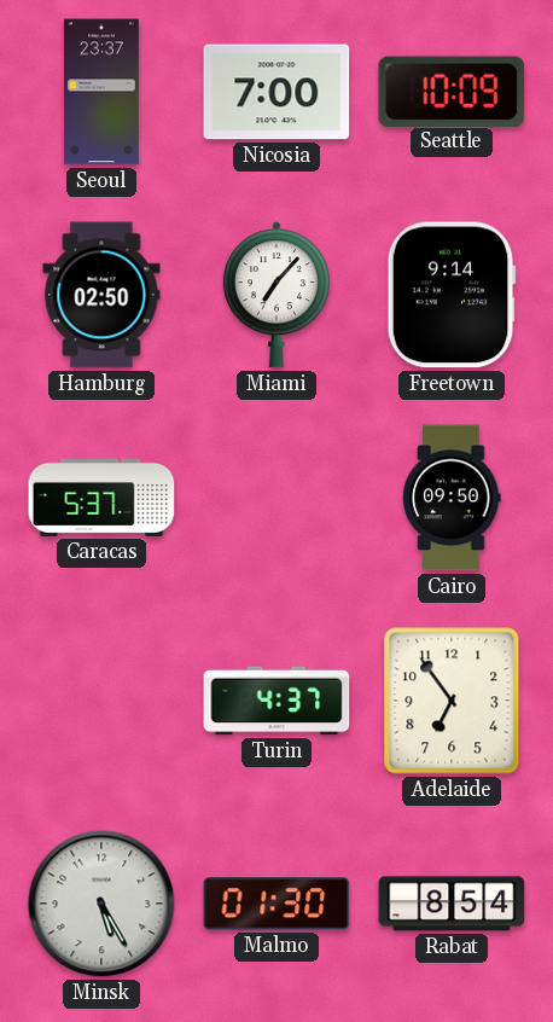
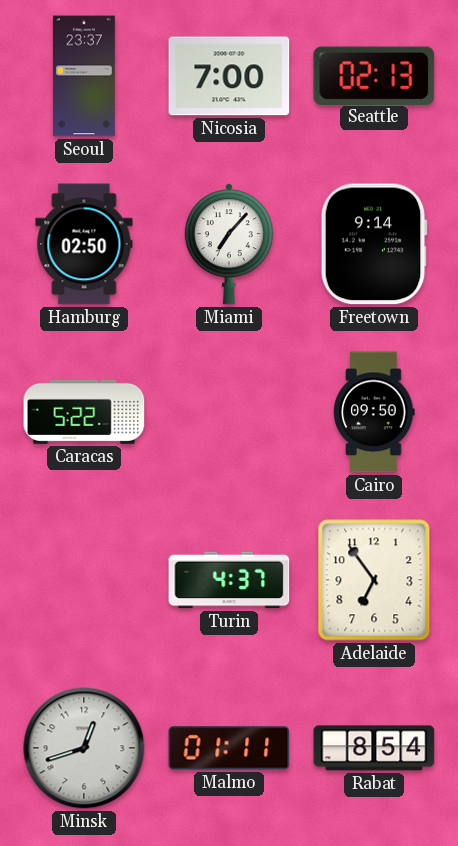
Seattle: 10:09 -> 02:13 (374, 75)
Caracas: 5:37 -> 5:22 (84, 412)
Minsk: 5:25 -> 12:42 (84, 748)
Malmo: 01:30 -> 01:11 (229, 748)
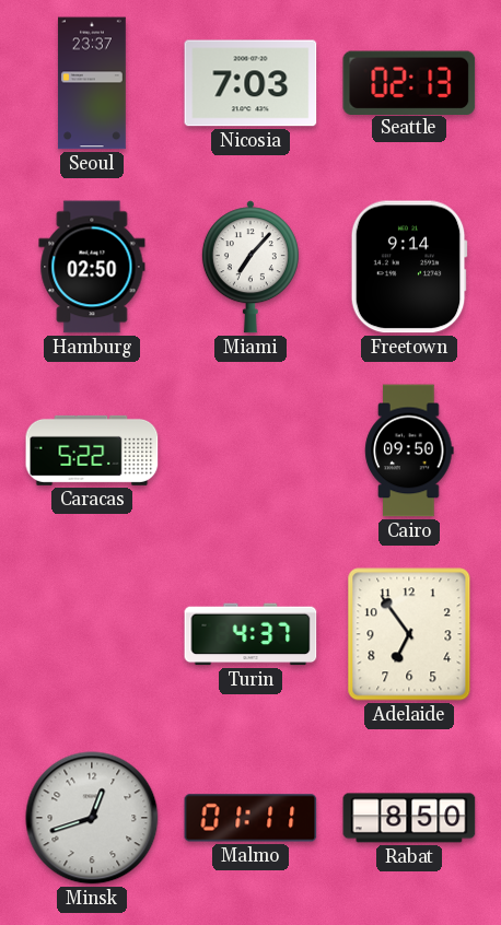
Nicosia: 7:00 -> 7:03 (250, 83)
Rabat: 8:54 -> 8:50 (409, 818)
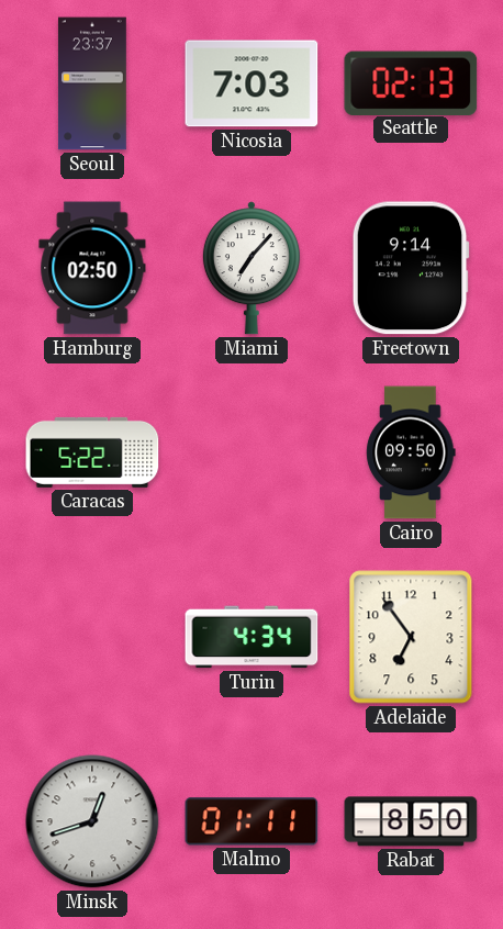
Turin: 4:37 -> 4:34 (251, 637)
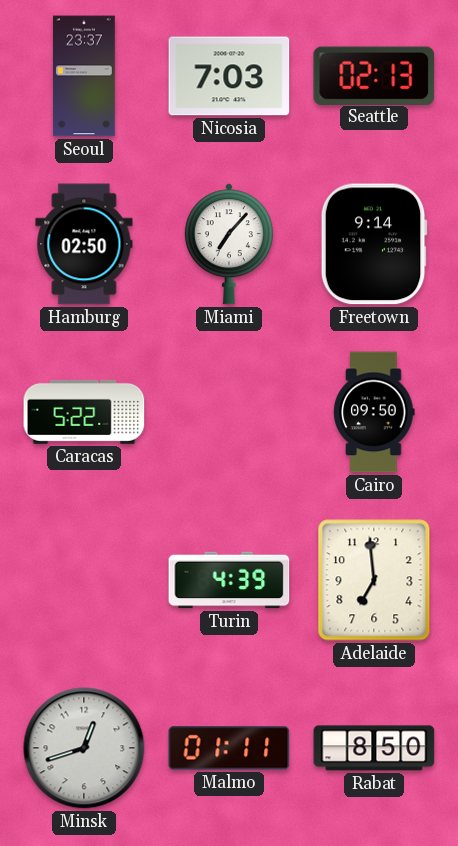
Turin: 4:34 -> 4:39 (229, 580)
Adelaide: 6:54 -> 6:59 (374, 580)
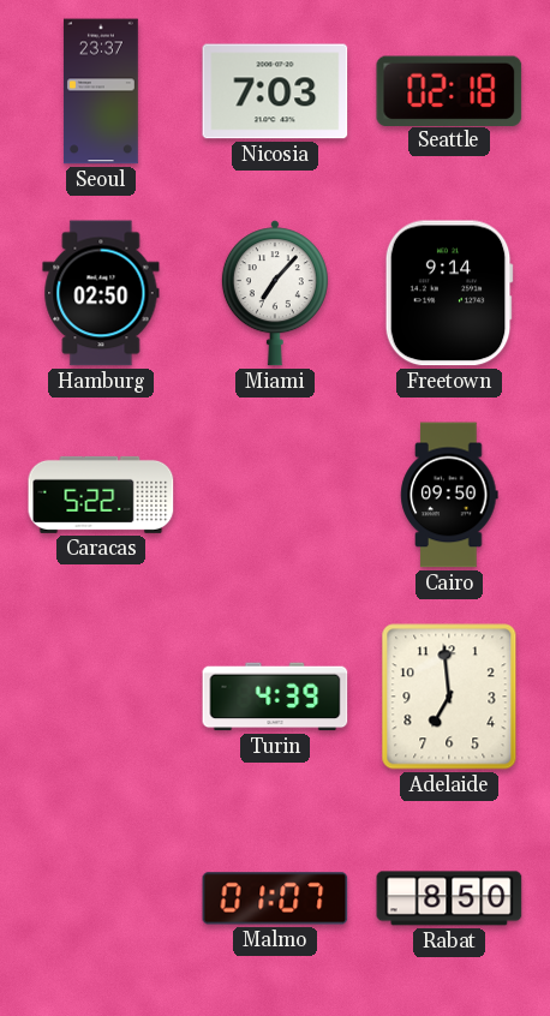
Seattle: 02:13 -> 02:18 (449, 90)
Minsk: 12:42 -> none (84, 748)
Malmo: 01:11 -> 01:07 (275, 898)
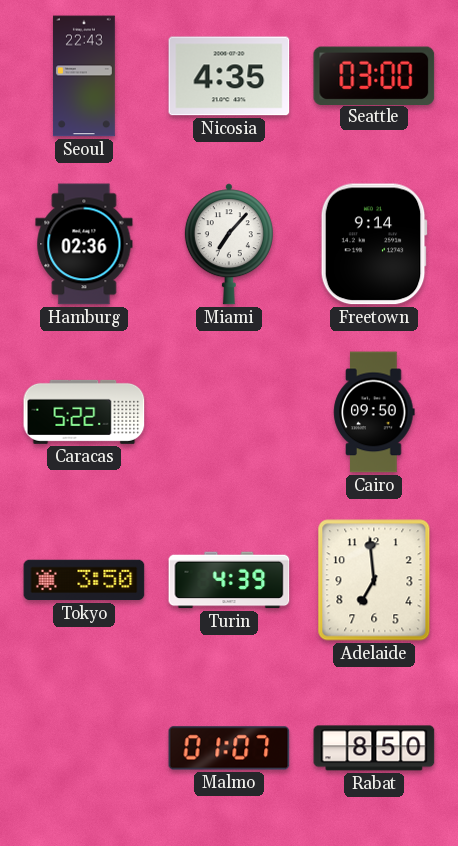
Seoul: 23:37 -> 22:43 (84, 76)
Nicosia: 7:03 -> 4:35 (229, 76)
Seattle: 02:18 -> 03:00 (374, 75)
Hamburg: 02:50 -> 02:36 (84, 244)
Tokyo: none -> 3:50 (84, 580)
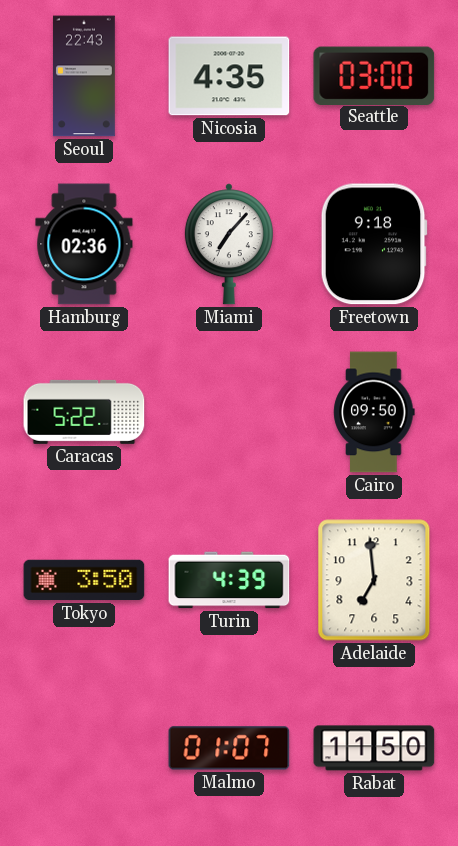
Freetown: 9:14 -> 9:18 (374, 244)
Rabat: 8:50 -> 11:50 (374, 748)
